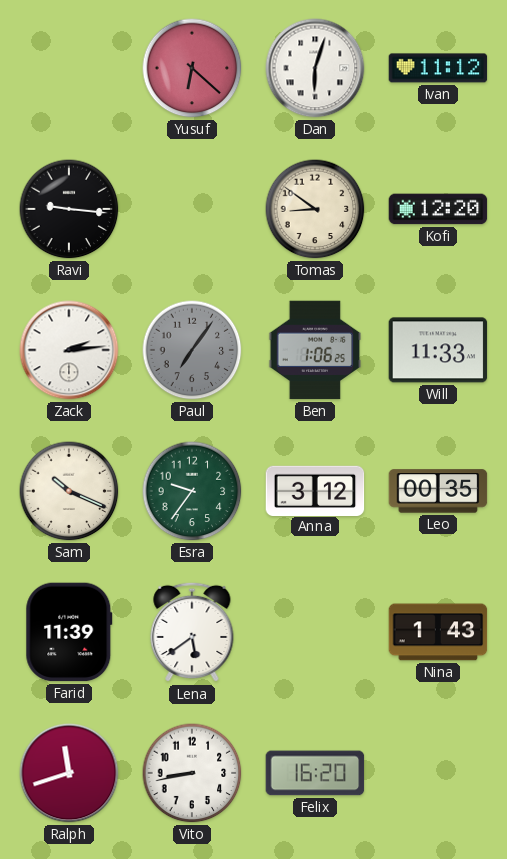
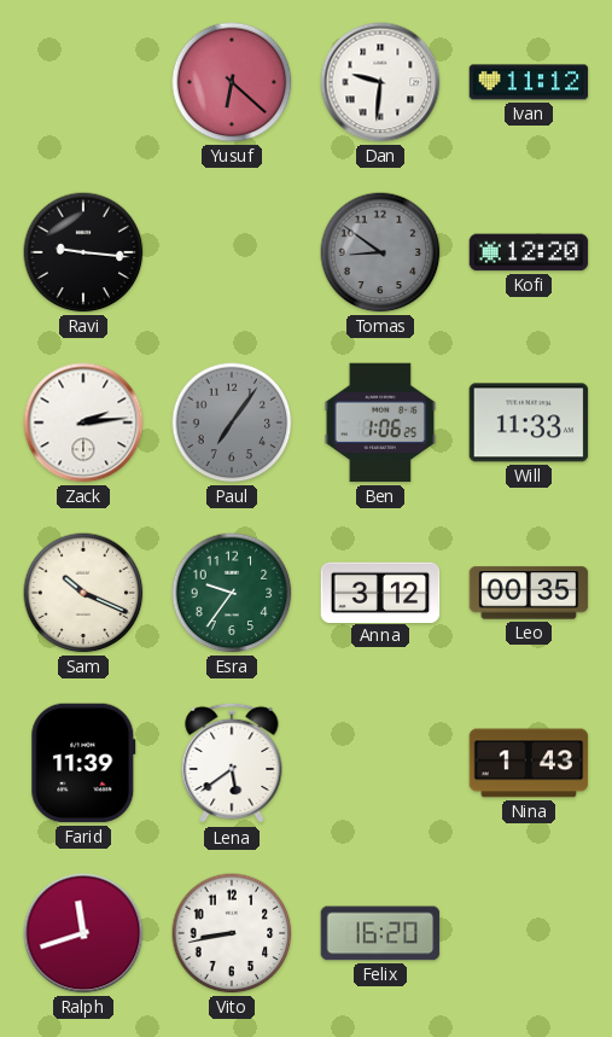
Dan: 6:03 -> 9:31 (380, 82)
Tomas dial: cream -> grey (380, 252)
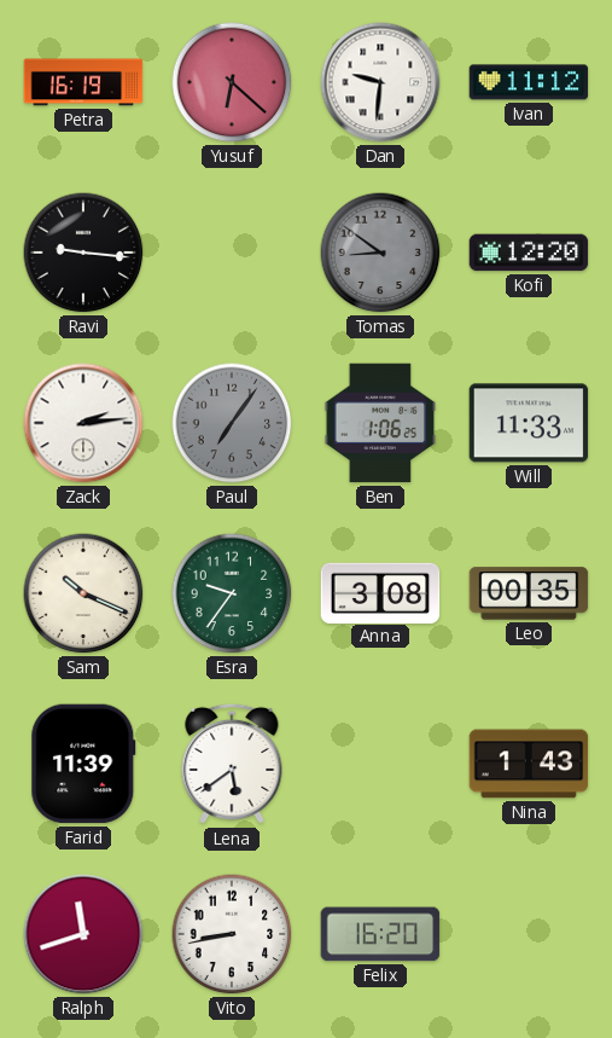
Petra: none -> 16:19 (83, 82)
Anna: 3:12 -> 3:08 (380, 592)
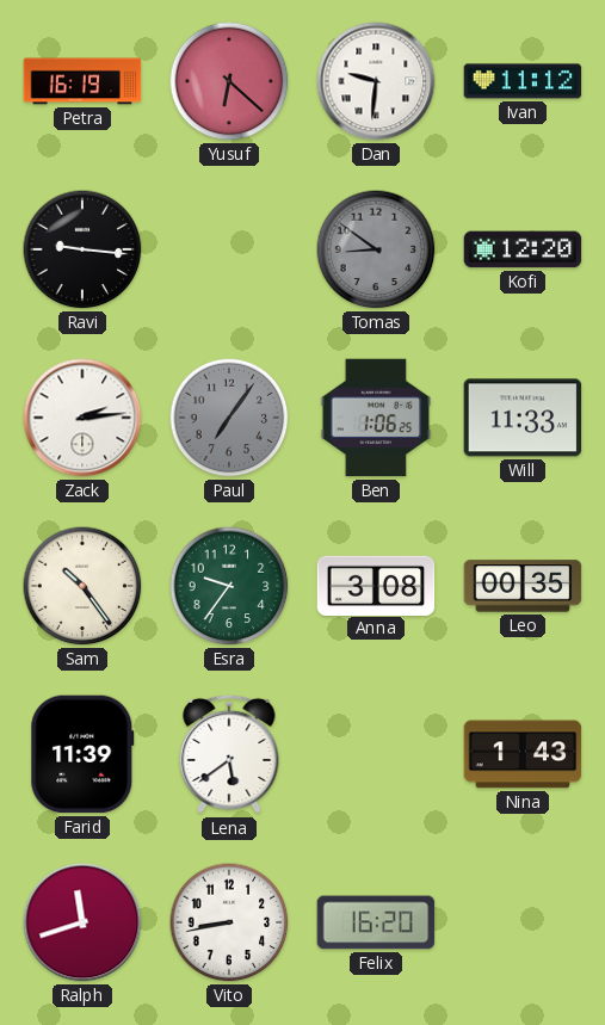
Sam: 10:19 -> 10:24 (82, 586)
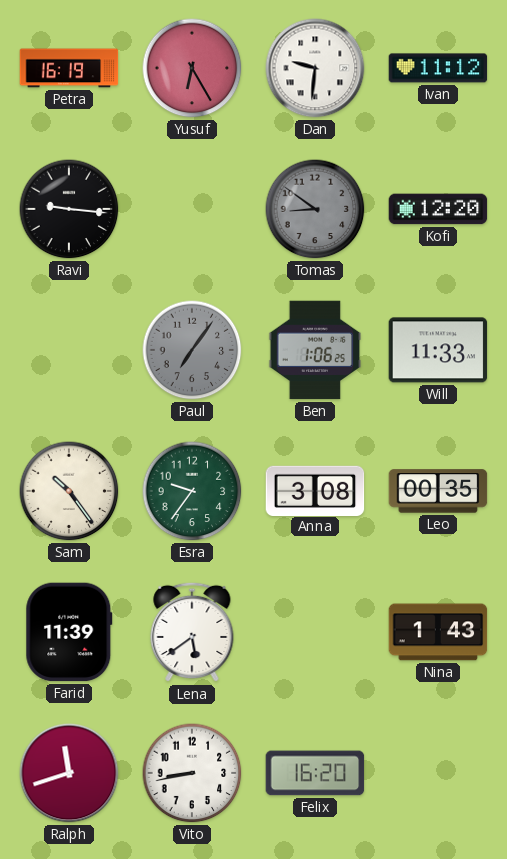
Yusuf: 6:22 -> 6:25 (192, 68)
Zack: 2:14 -> none (82, 418)
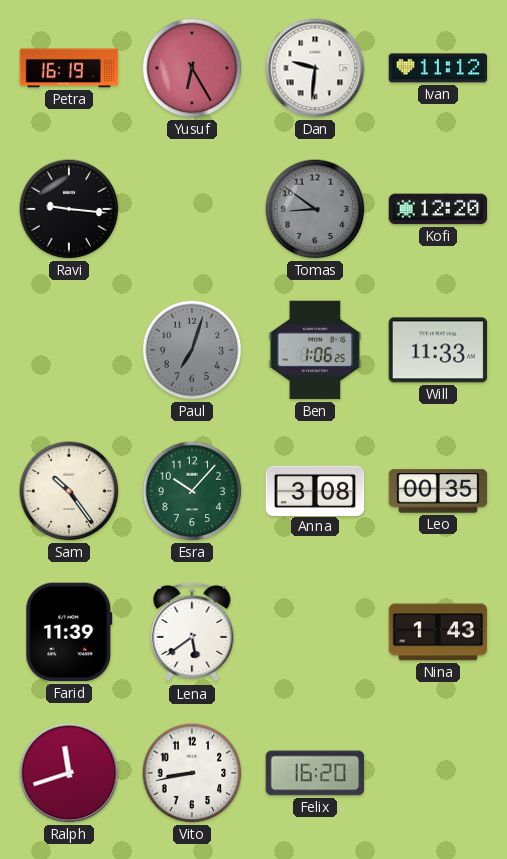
Paul: 7:06 -> 7:03 (192, 350)
Esra: 9:36 -> 10:07 (192, 491)
